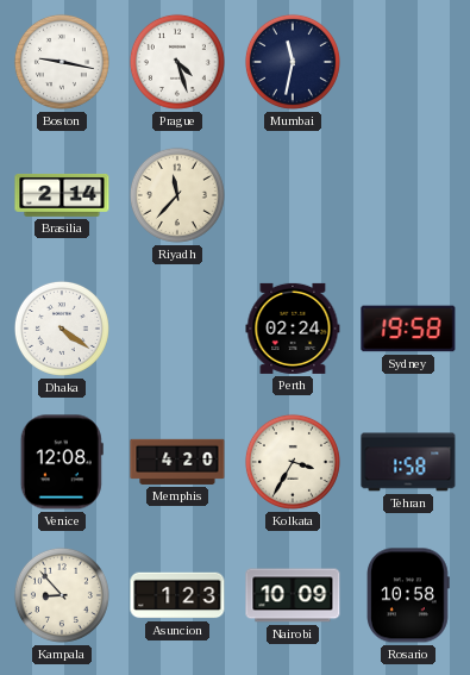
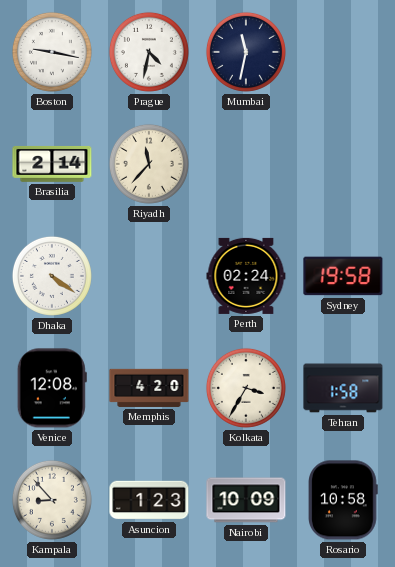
Prague: 4:27 -> 4:32 (149, 52)
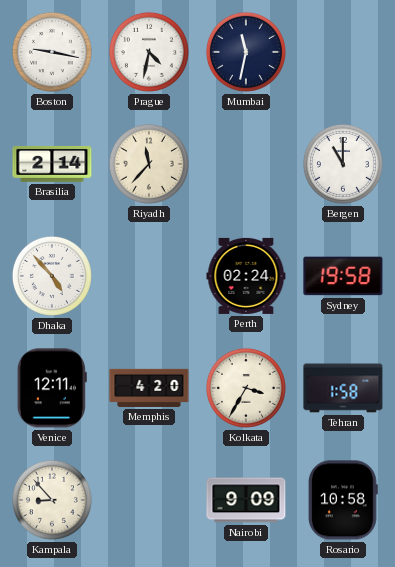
Bergen: none -> 11:00 (343, 164)
Dhaka: 4:21 -> 4:53 (52, 276)
Venice: 12:08 -> 12:11 (52, 388)
Asuncion: 1:23 -> none (149, 500)
Nairobi: 10:09 -> 9:09 (246, 500)
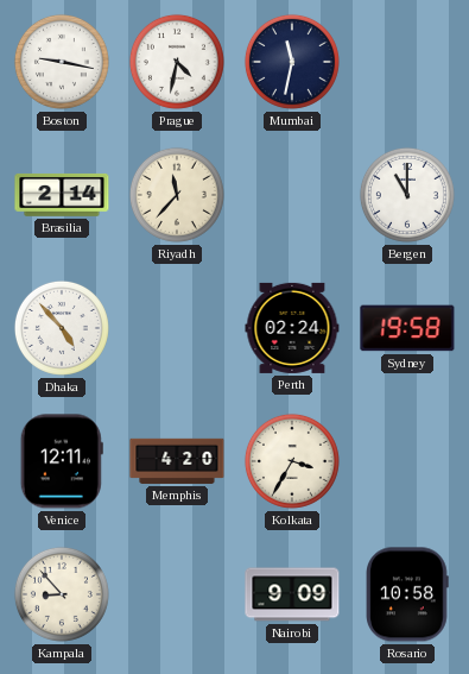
Tehran: 1:58 -> none (343, 388)
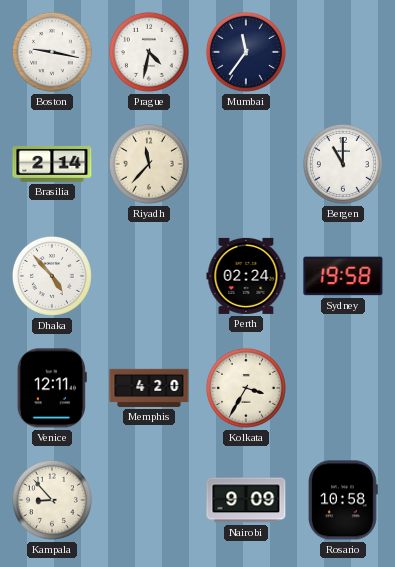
Mumbai: 11:32 -> 11:36 (246, 52)
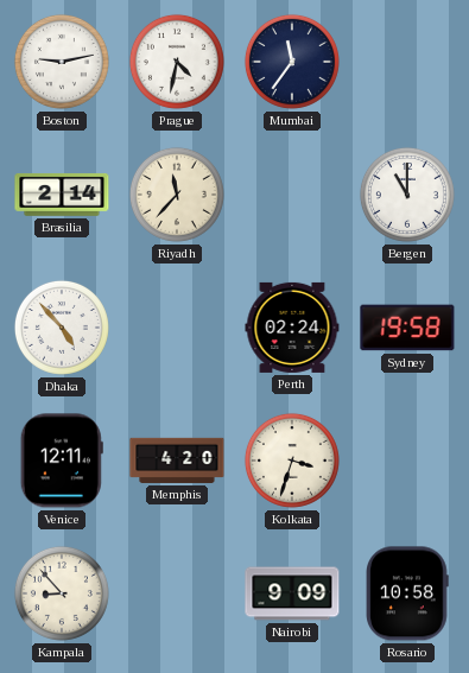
Boston: 9:17 -> 9:13 (62, 62)
Kolkata: 3:35 -> 3:33 (292, 461)
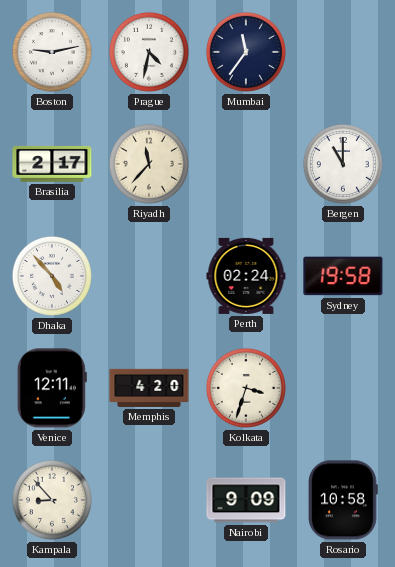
Brasilia: 2:14 -> 2:17 (52, 164)
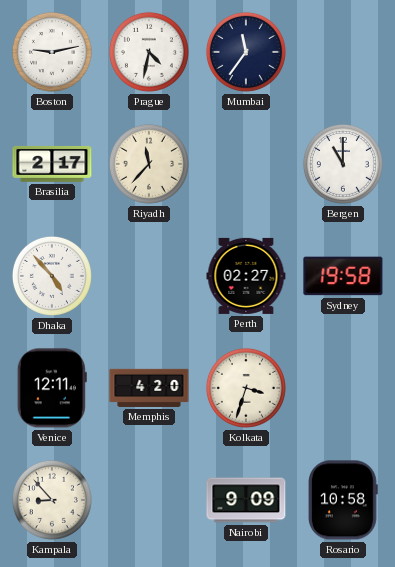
Perth: 02:24 -> 02:27 (246, 276)
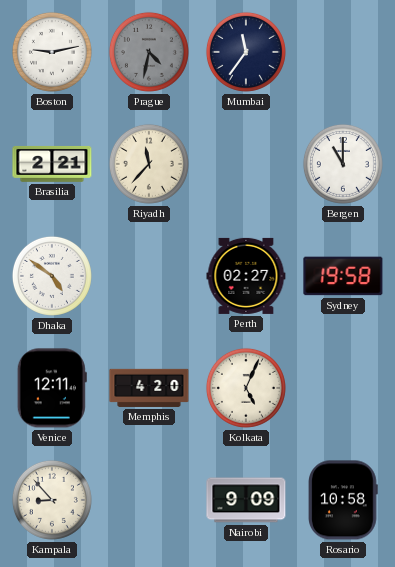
Prague dial: white -> grey (149, 52)
Brasilia: 2:17 -> 2:21 (52, 164)
Dhaka: 4:53 -> 4:51 (52, 276)
Kolkata: 3:33 -> 5:04 (246, 388)
